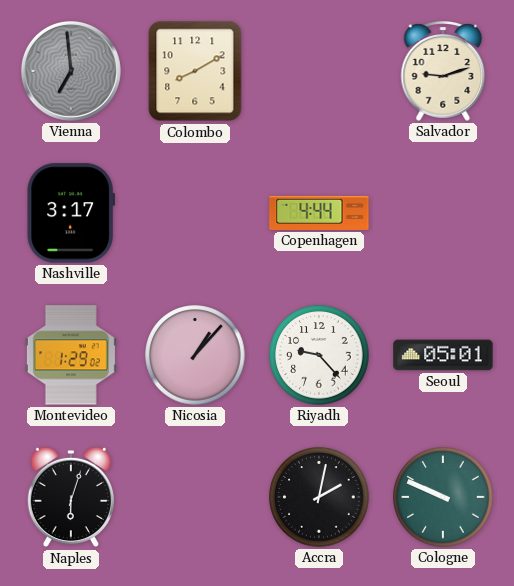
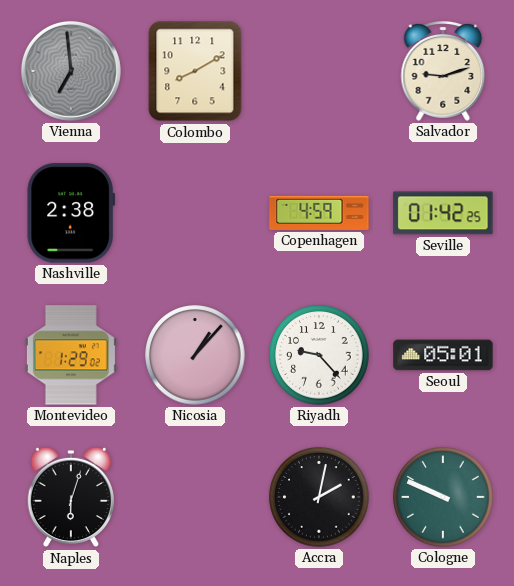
Nashville: 3:17 -> 2:38 (71, 213)
Copenhagen: 4:44 -> 4:59 (319, 213)
Seville: none -> 01:42 (443, 213)
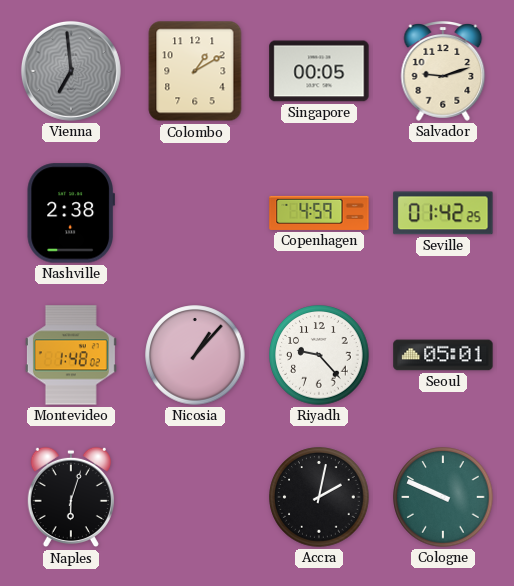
Colombo: 8:10 -> 1:10 (195, 71)
Singapore: none -> 00:05 (319, 71)
Montevideo: 1:29 -> 1:48 (71, 355)
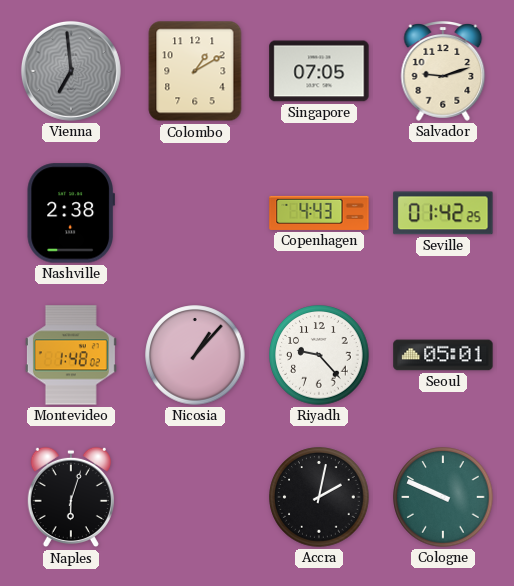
Singapore: 00:05 -> 07:05 (319, 71)
Copenhagen: 4:59 -> 4:43 (319, 213)
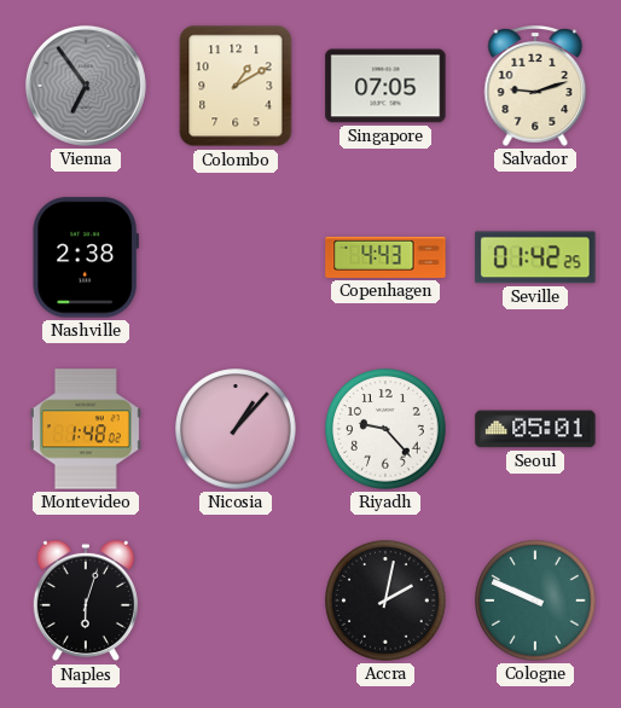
Vienna: 6:59 -> 6:54 (86, 86)
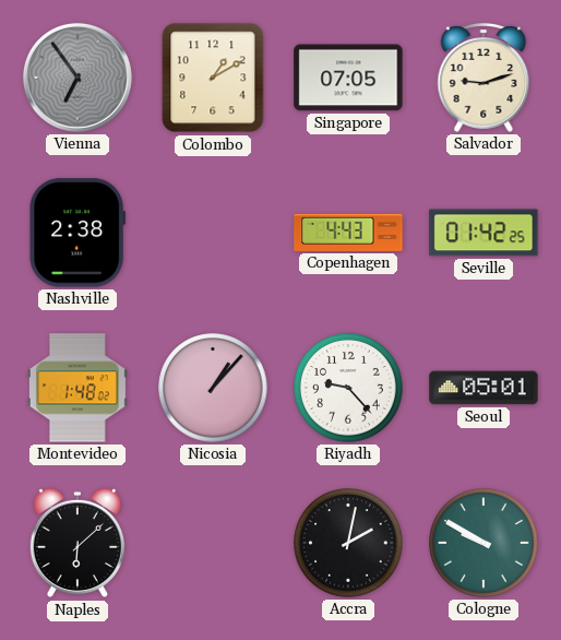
Naples: 6:03 -> 6:08 (77, 543)
Cologne: 9:49 -> 9:50 (484, 543)
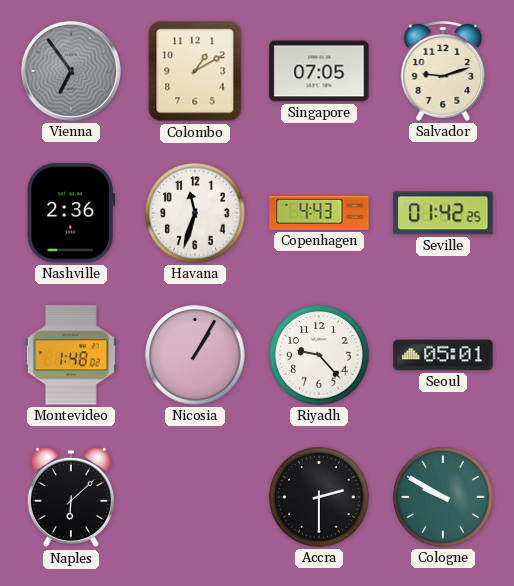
Nashville: 2:38 -> 2:36 (71, 213)
Havana: none -> 11:33 (195, 213)
Nicosia: 1:07 -> 1:05 (195, 355)
Accra: 2:02 -> 2:30 (319, 497)
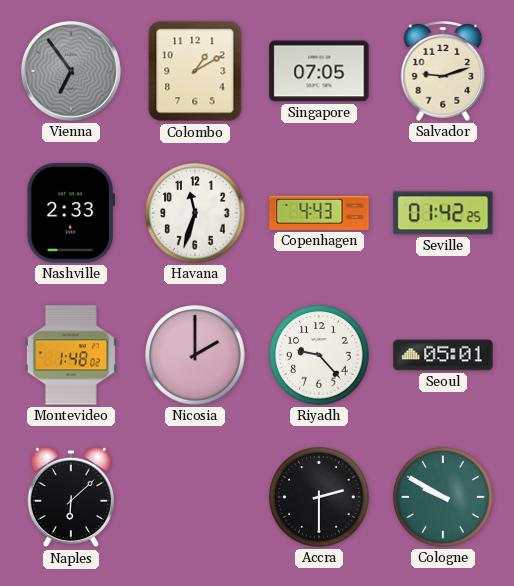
Nashville: 2:36 -> 2:33 (71, 213)
Nicosia: 1:05 -> 2:00 (195, 355)
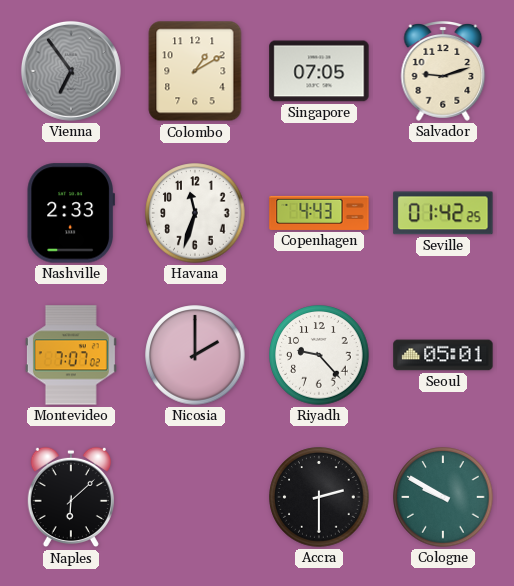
Montevideo: 1:48 -> 7:07 (71, 355)
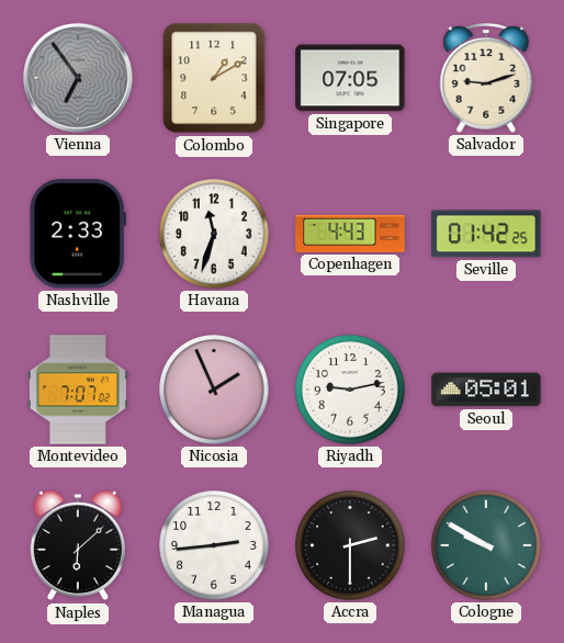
Nicosia: 2:00 -> 1:56 (214, 390)
Riyadh: 9:23 -> 9:13 (350, 390)
Managua: none -> 2:44 (214, 545)
